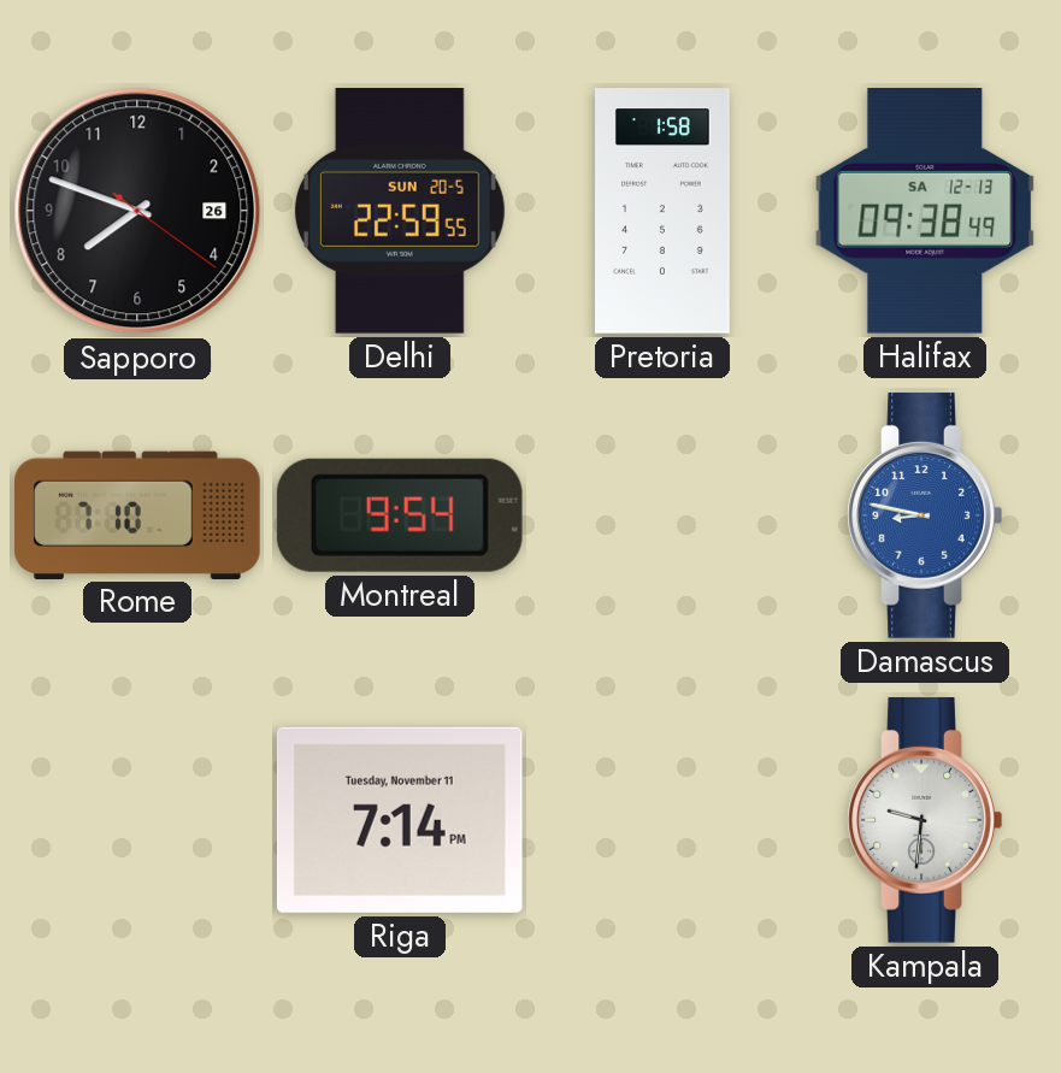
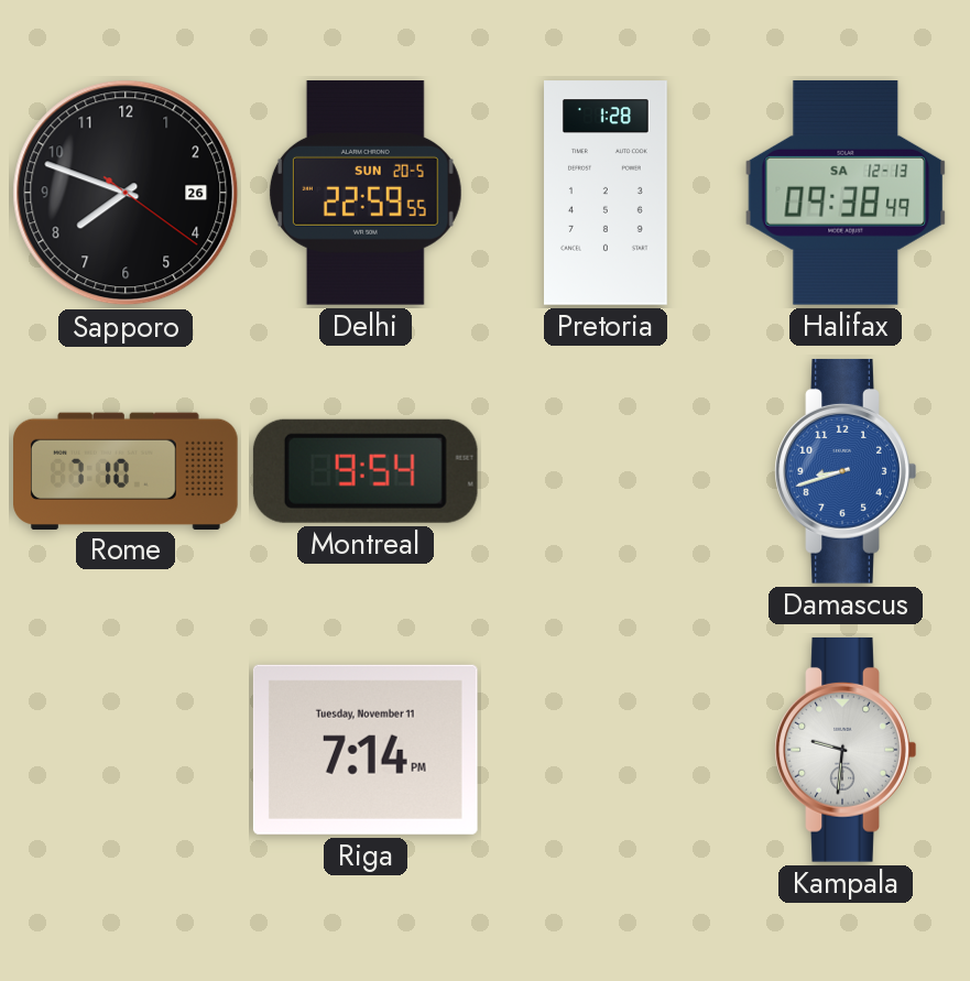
Pretoria: 1:58 -> 1:28 (607, 193)
Damascus: 8:47 -> 8:42 (846, 471)
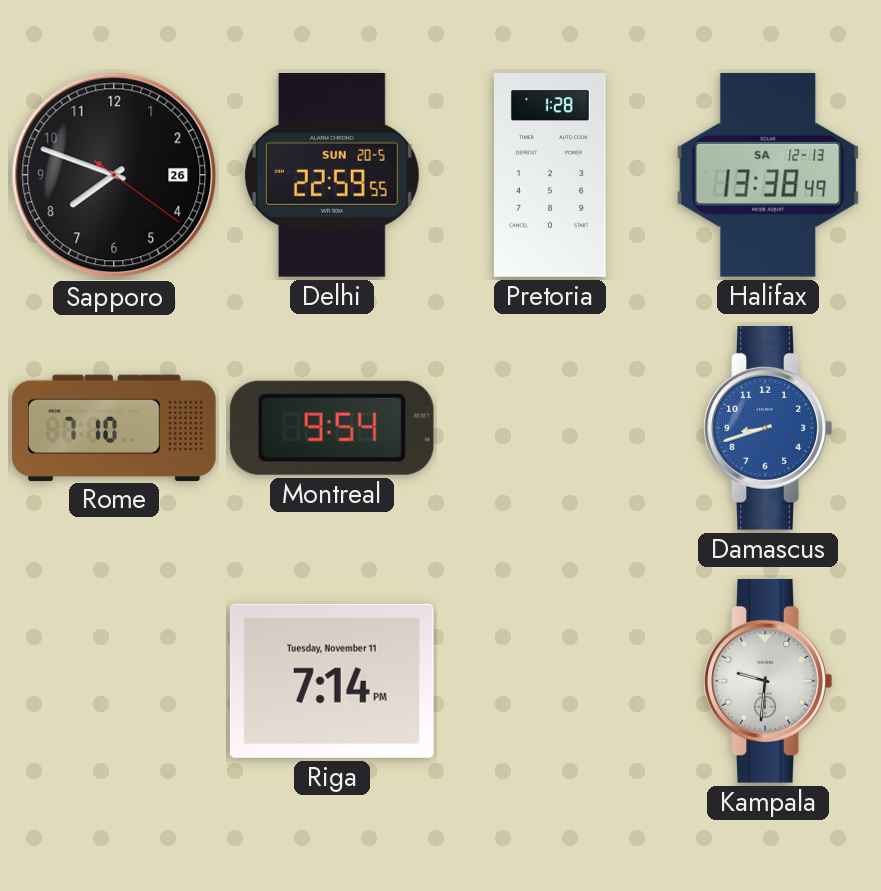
Halifax: 09:38 -> 13:38 (768, 175)
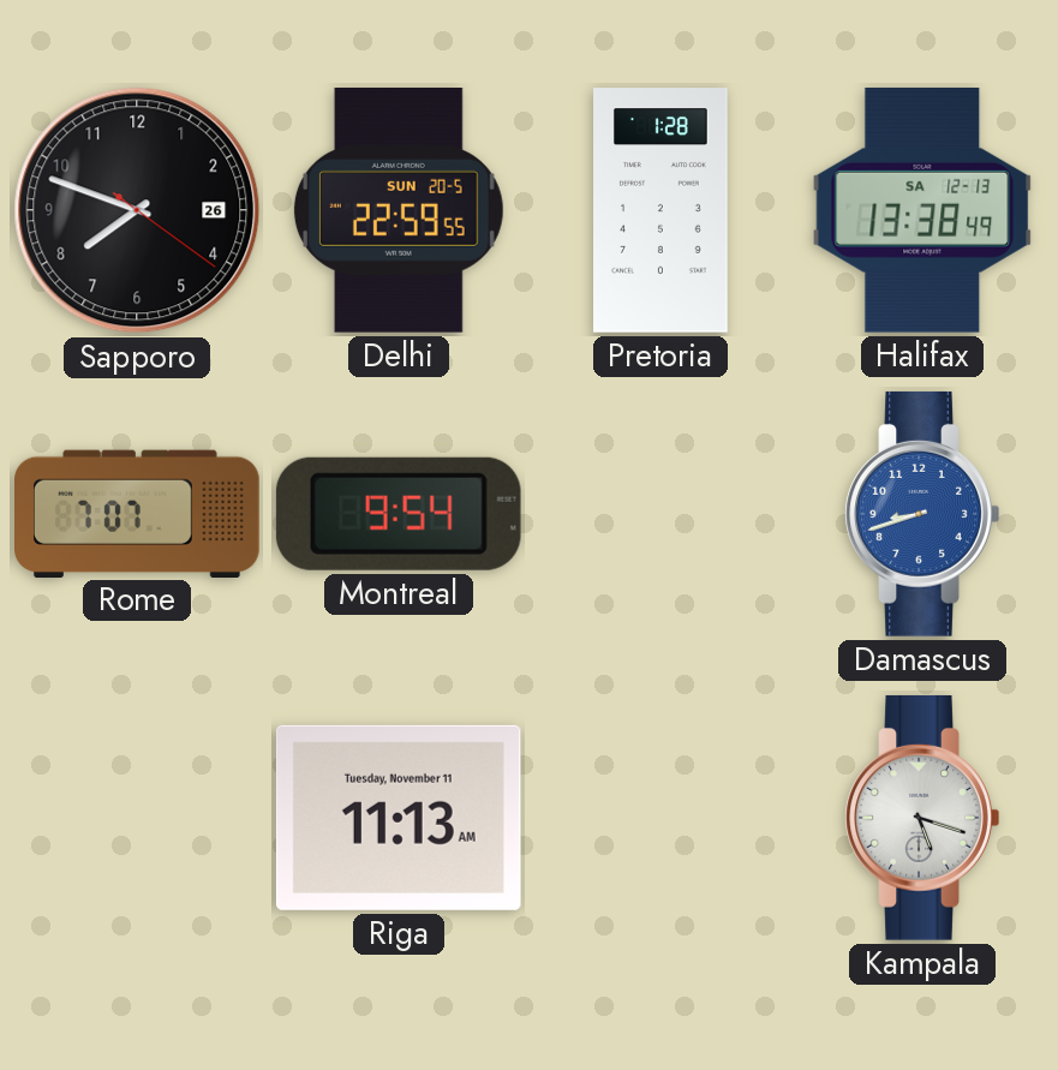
Rome: 7:10 -> 7:07 (138, 513)
Riga: 7:14 -> 11:13 (399, 818)
Kampala: 9:31 -> 5:18 (922, 818)
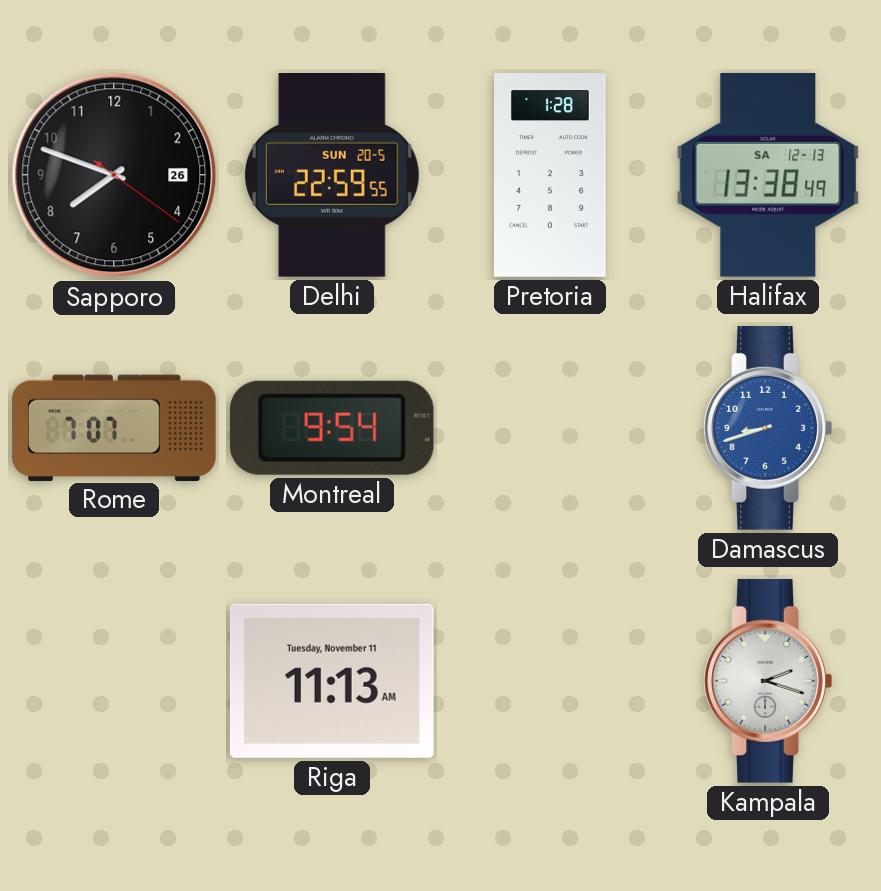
Kampala: 5:18 -> 2:18 (768, 681)
